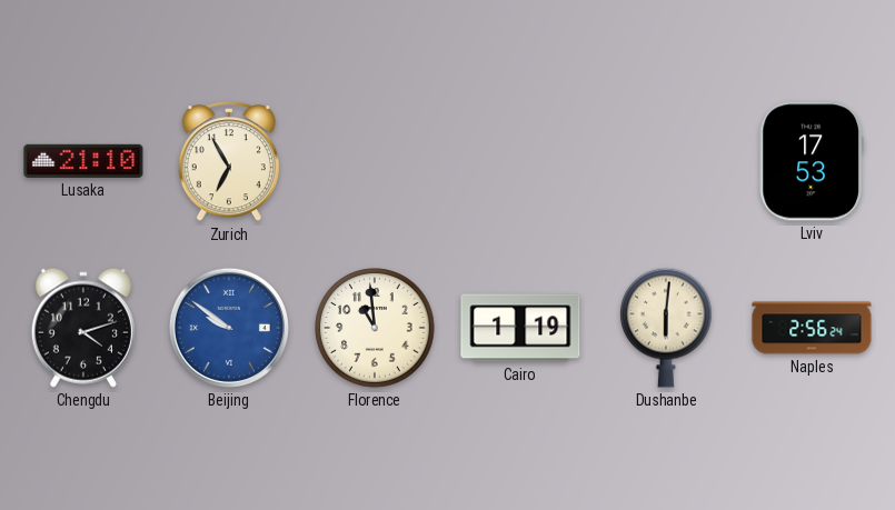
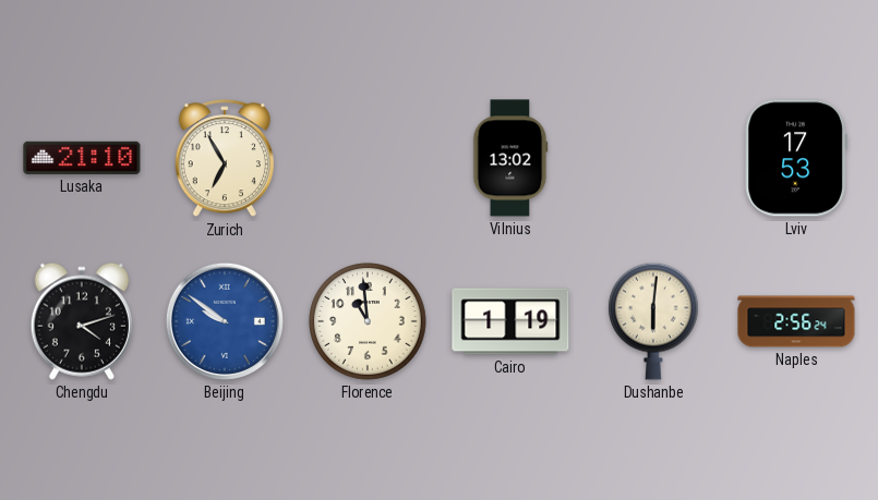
Vilnius: none -> 13:02 (510, 158)
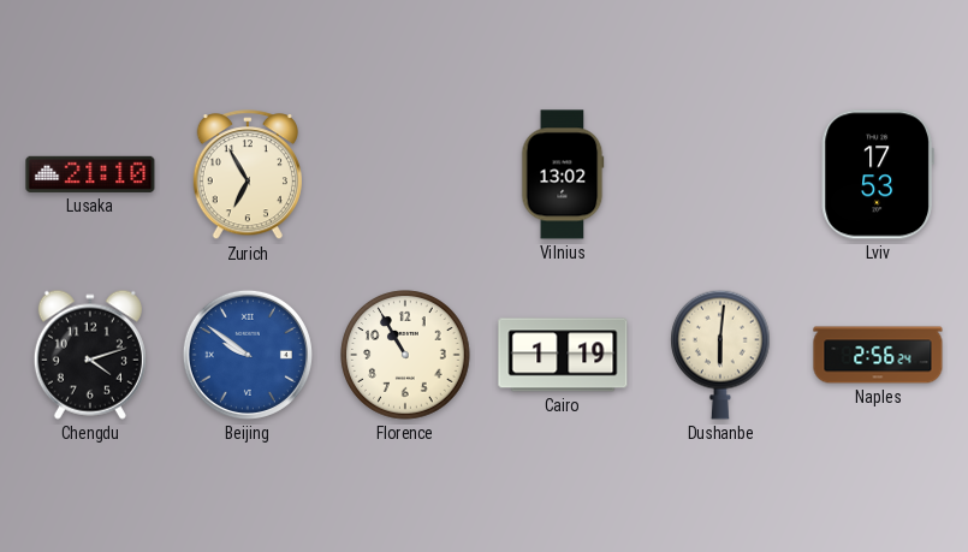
Florence: 10:59 -> 10:55 (405, 355)
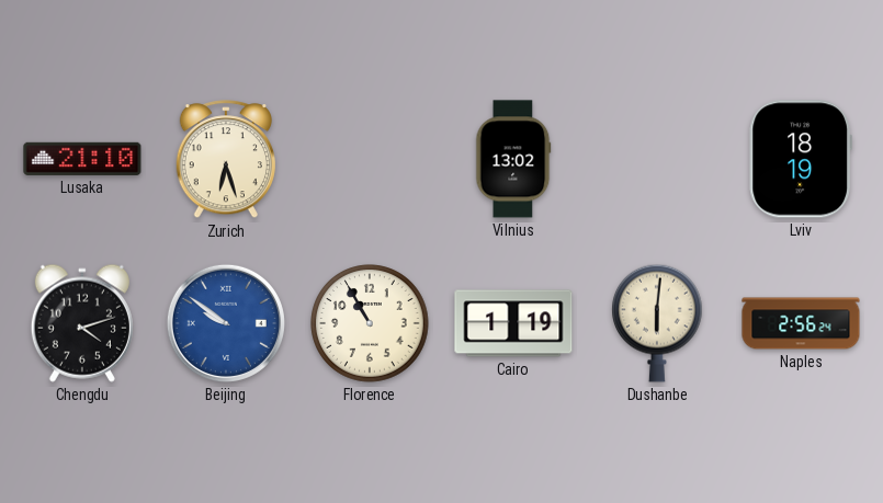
Zurich: 6:55 -> 6:27 (226, 160)
Lviv: 17:53 -> 18:19 (801, 159)
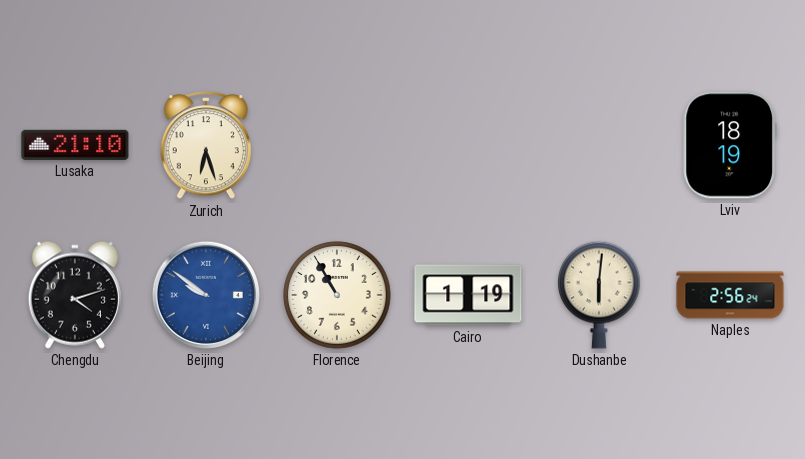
Vilnius: 13:02 -> none (513, 159)
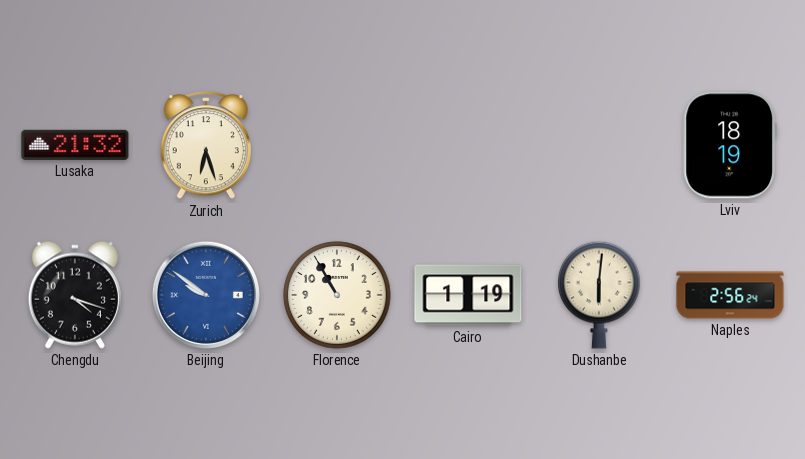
Lusaka: 21:10 -> 21:32 (75, 145)
Chengdu: 4:12 -> 4:18 (75, 295)
